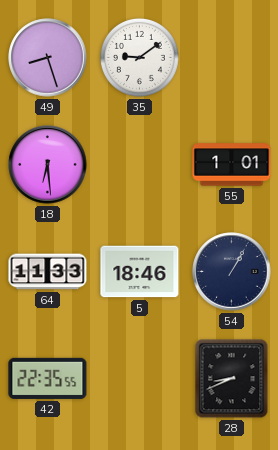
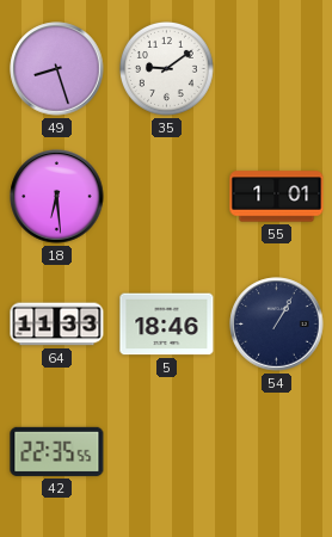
28: 8:41 -> none (232, 379)
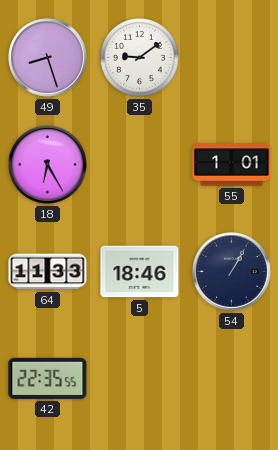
18: 6:29 -> 6:25 (48, 165)
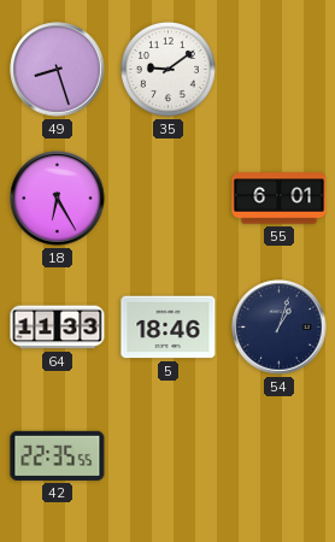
55: 1:01 -> 6:01 (280, 199)
54: 1:05 -> 1:03 (280, 328)
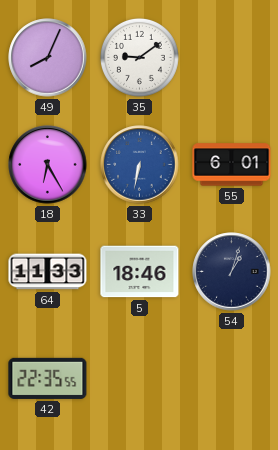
49: 8:27 -> 8:04 (48, 58)
33: none -> 6:32 (140, 165)
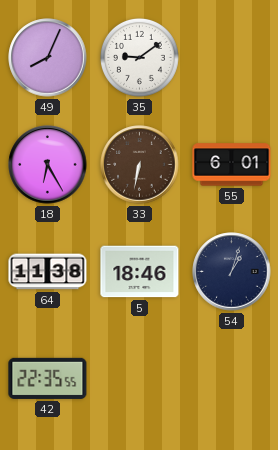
33 dial: blue -> brown (140, 165)
64: 11:33 -> 11:38 (48, 272)
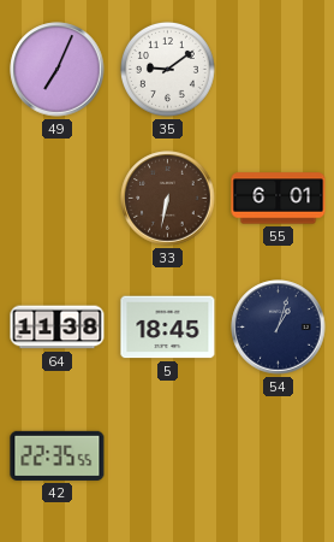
49: 8:04 -> 7:04 (58, 70)
18: 6:25 -> none (48, 165)
5: 18:46 -> 18:45 (168, 328)
